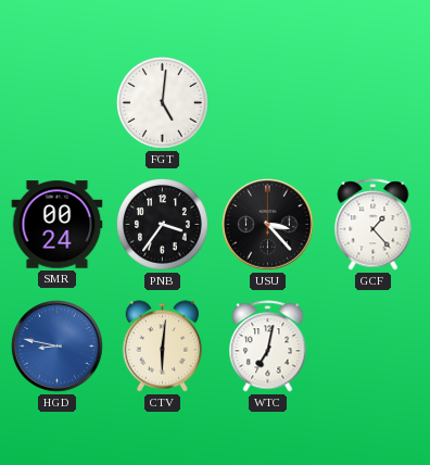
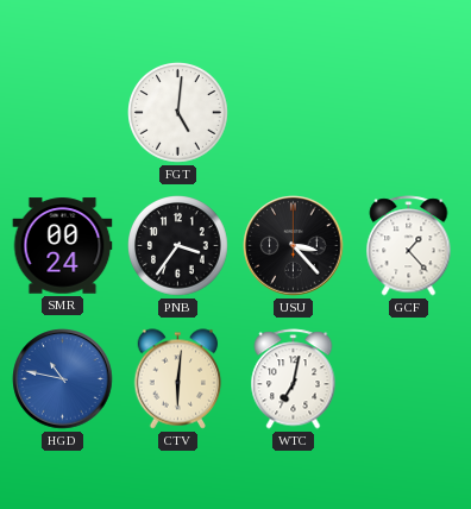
HGD: 8:47 -> 10:47 (63, 379)
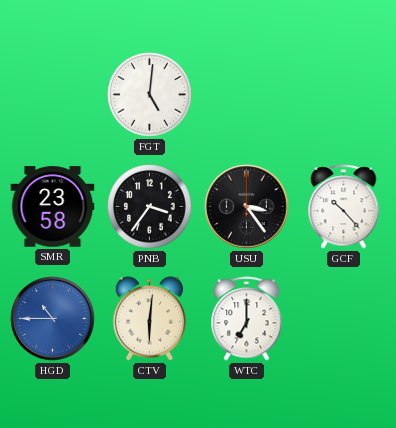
SMR: 00:24 -> 23:58 (53, 207)
USU: 3:23 -> 3:24 (247, 207)
GCF: 1:23 -> 10:23 (344, 207)
HGD: 10:47 -> 10:45 (53, 319)
WTC: 7:02 -> 7:00 (247, 319)
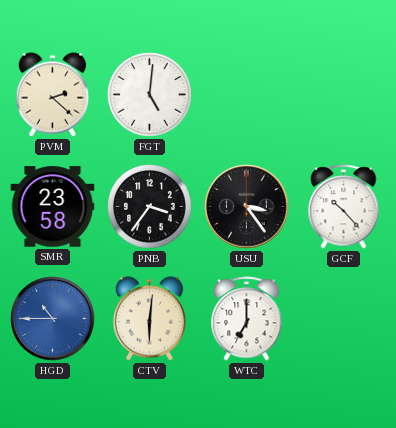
PVM: none -> 2:22 (53, 95)
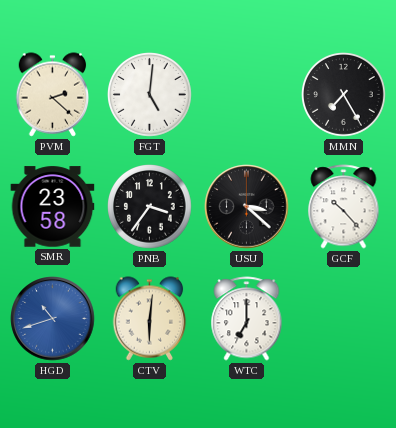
MMN: none -> 7:25 (344, 95)
USU: 3:24 -> 3:22 (247, 207)
HGD: 10:45 -> 10:42 (53, 319)
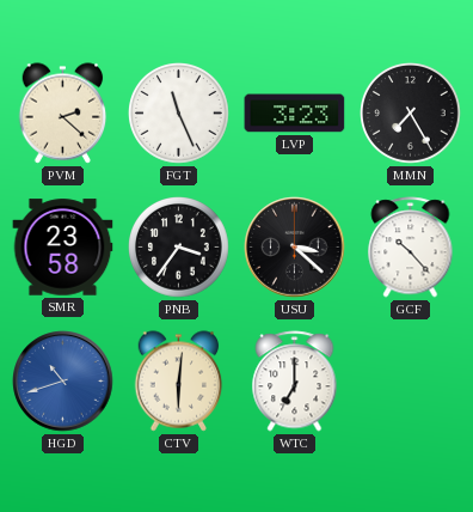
FGT: 5:01 -> 11:26 (179, 114)
LVP: none -> 3:23 (295, 114)
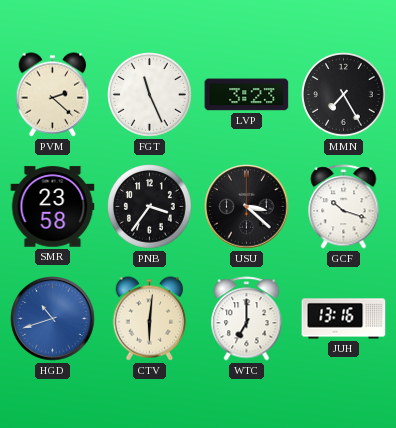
GCF: 10:23 -> 10:18 (344, 207)
JUH: none -> 13:16 (344, 319)
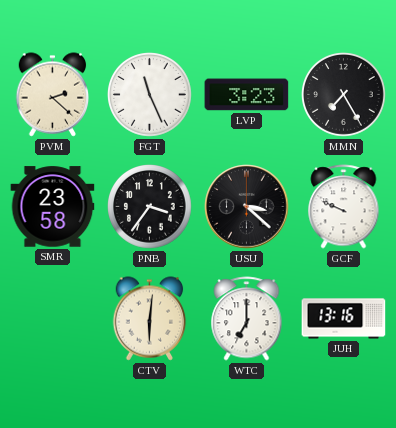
GCF: 10:18 -> 9:49 (344, 207)
HGD: 10:42 -> none (53, 319)
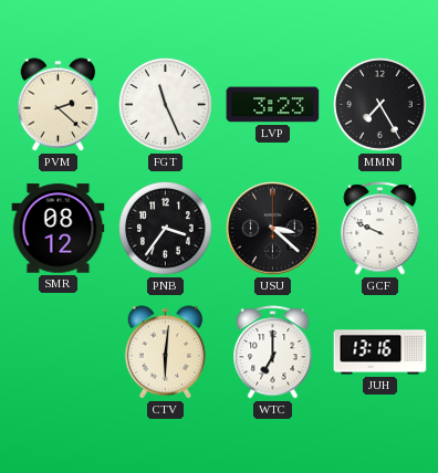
SMR: 23:58 -> 08:12 (59, 229)
